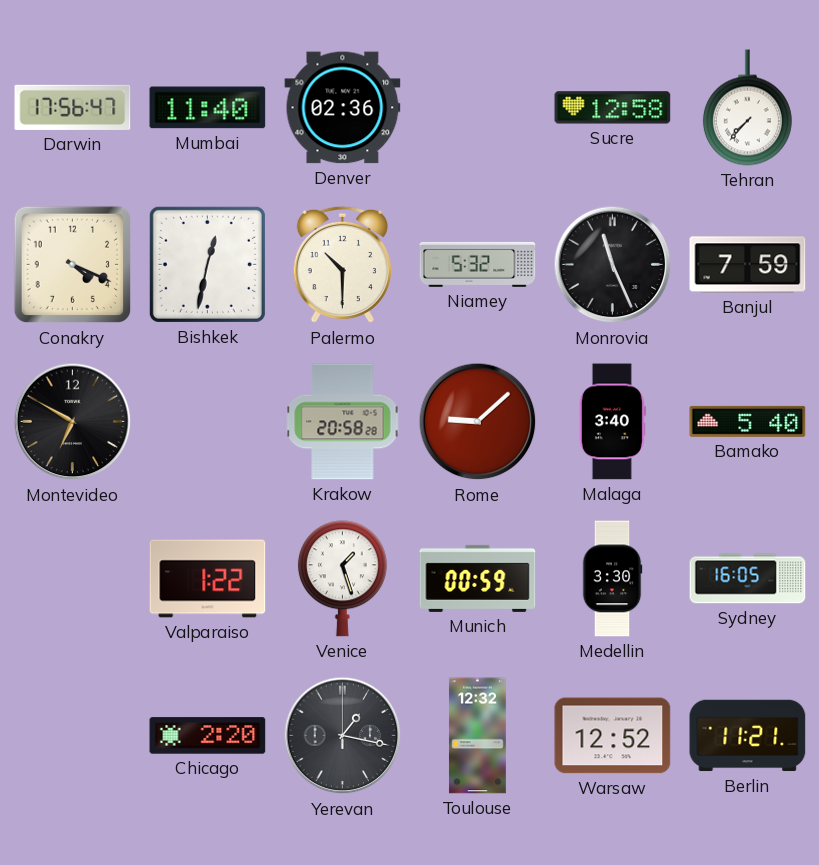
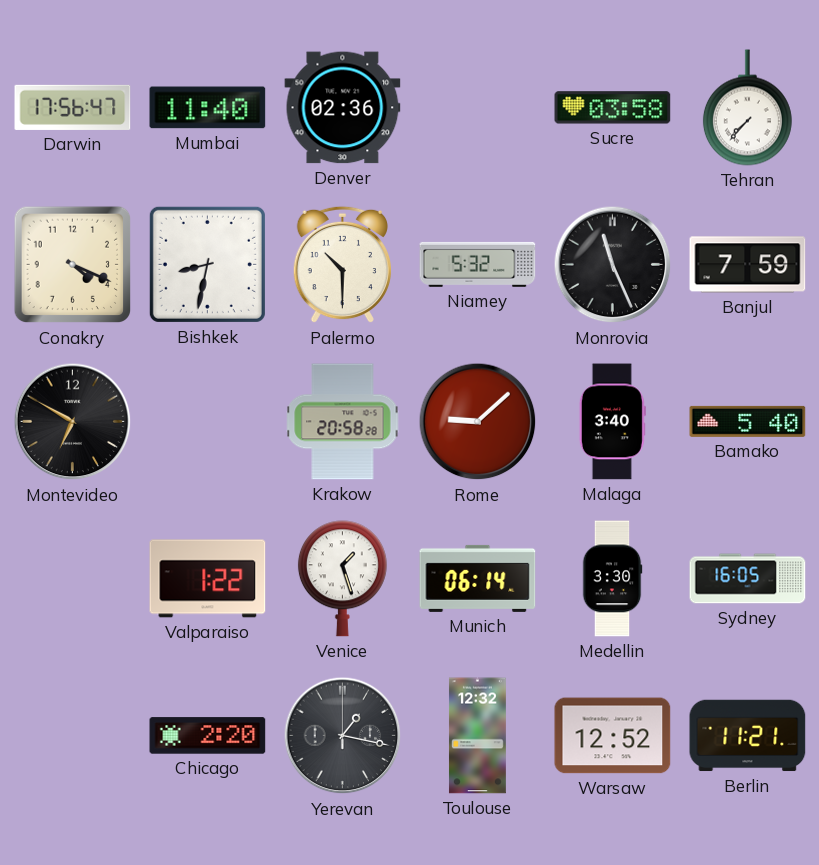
Sucre: 12:58 -> 03:58 (613, 108)
Bishkek: 12:32 -> 8:32 (207, 264)
Munich: 00:59 -> 06:14 (478, 578)
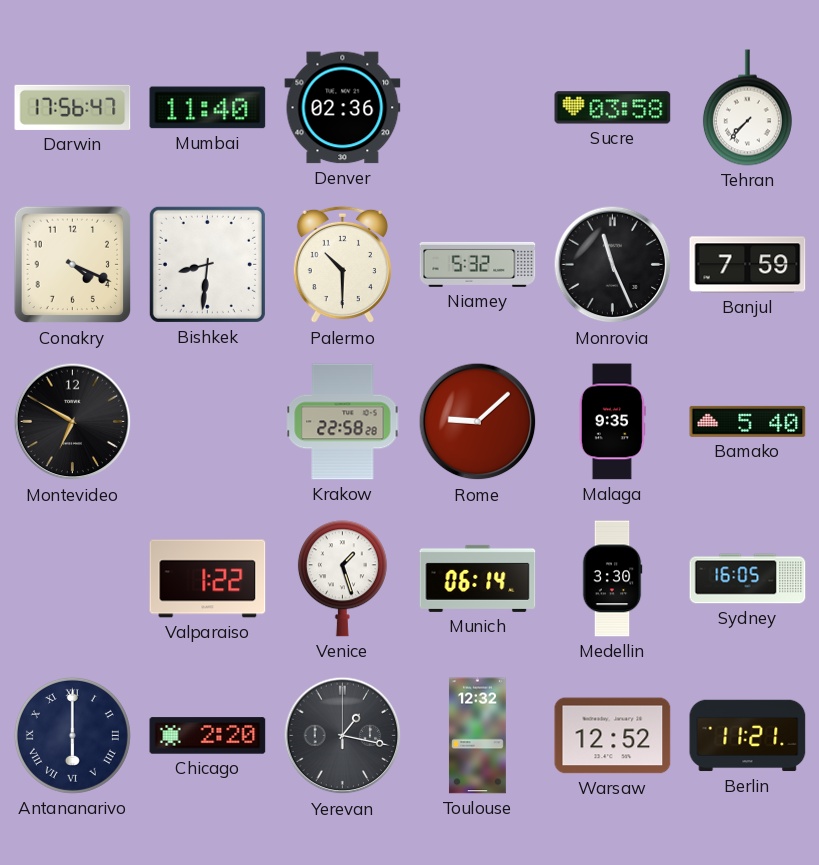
Bishkek: 8:32 -> 8:31 (207, 264)
Krakow: 20:58 -> 22:58 (343, 422)
Malaga: 3:40 -> 9:35 (612, 422)
Antananarivo: none -> 6:00 (72, 735)
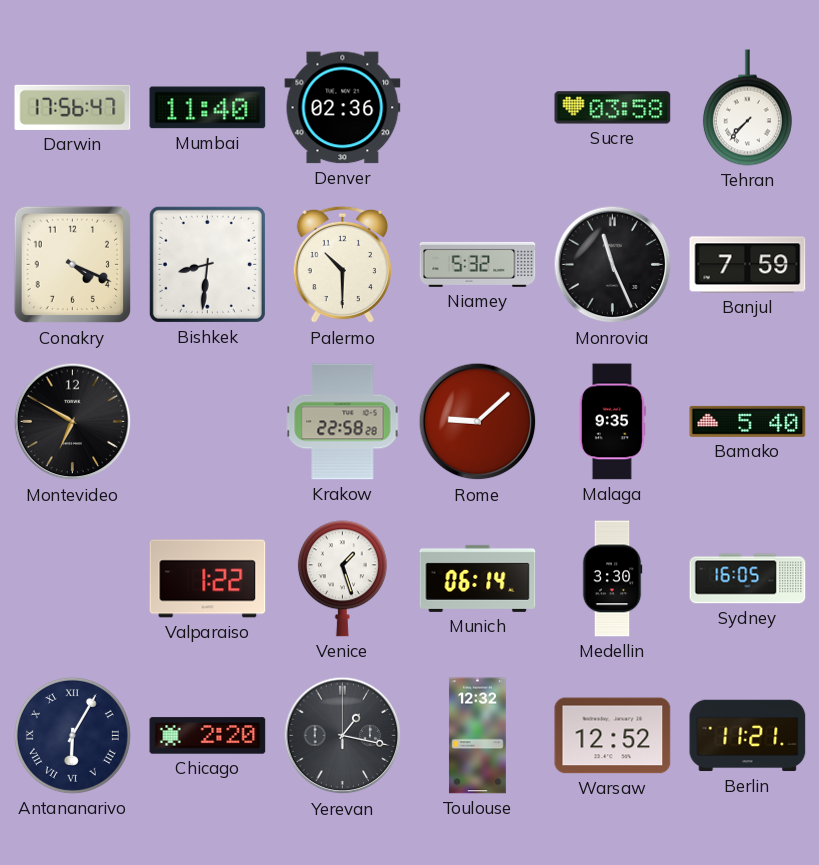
Antananarivo: 6:00 -> 6:05 (72, 735)
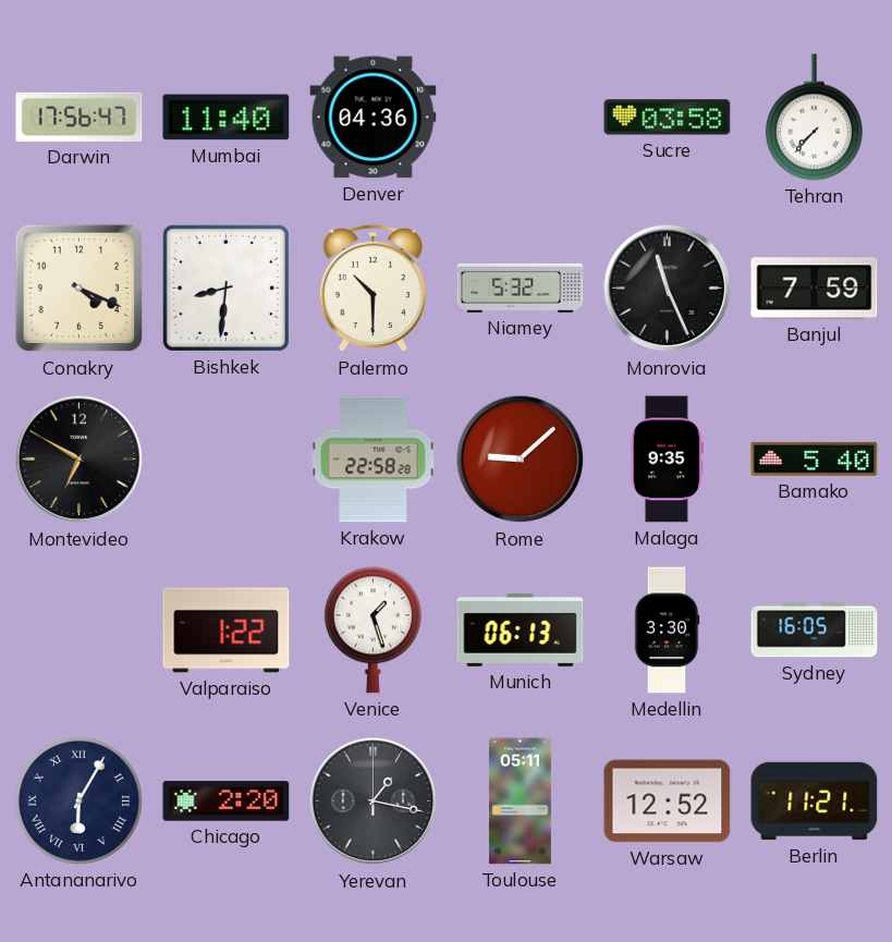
Denver: 02:36 -> 04:36 (374, 118)
Munich: 06:14 -> 06:13 (521, 629)
Toulouse: 12:32 -> 05:11 (520, 802)
